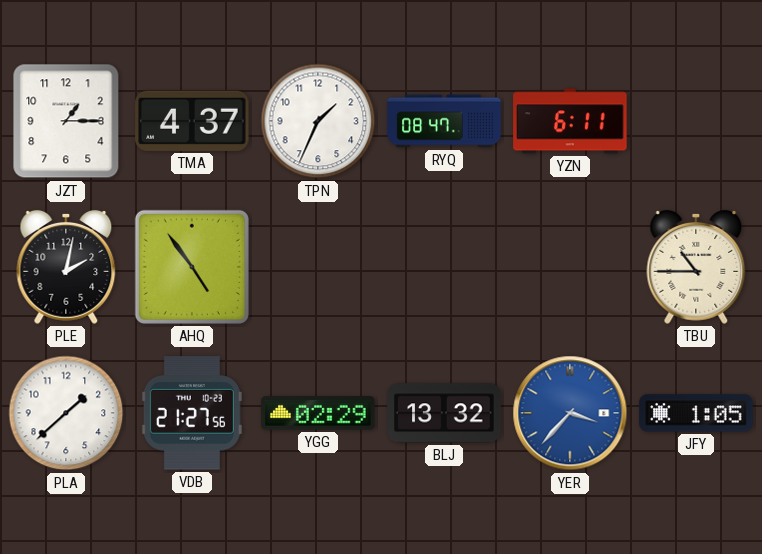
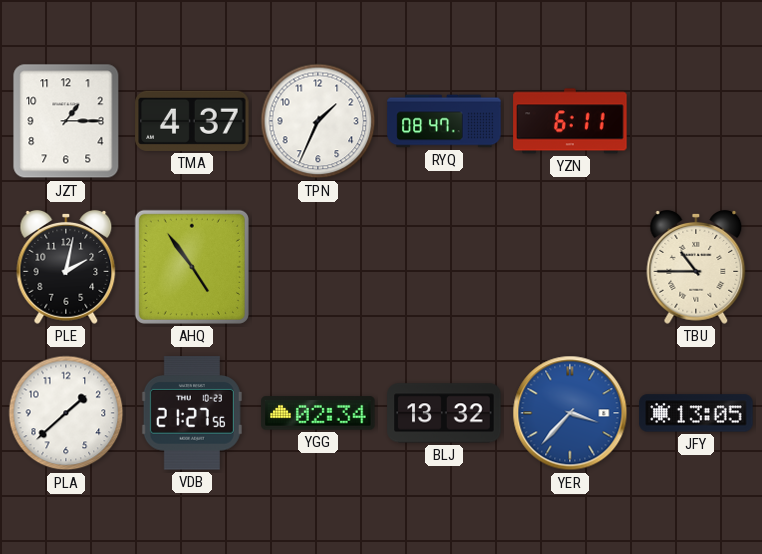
YGG: 02:29 -> 02:34 (318, 413)
JFY: 1:05 -> 13:05 (696, 413)
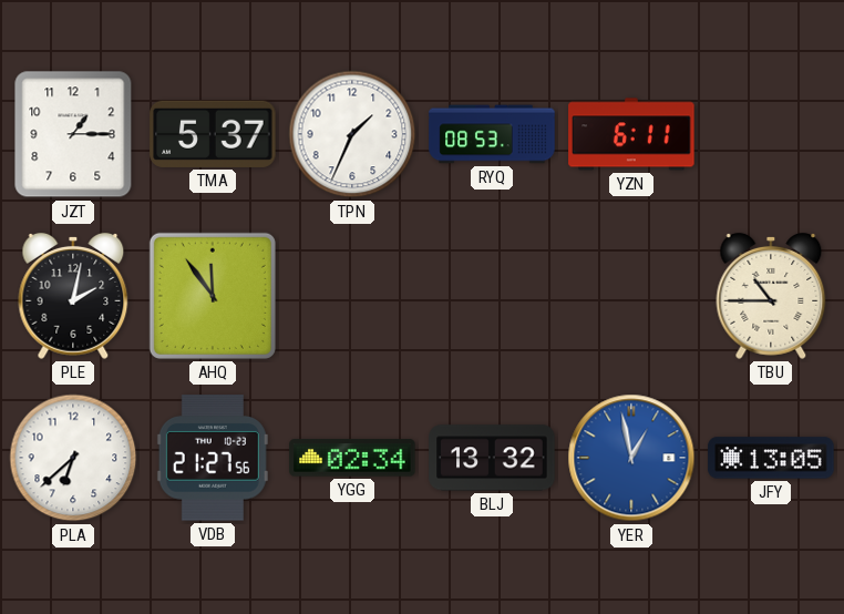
TMA: 4:37 -> 5:37 (213, 134)
RYQ: 08:47 -> 08:53 (492, 134)
AHQ: 4:54 -> 11:54 (213, 296)
PLA: 1:38 -> 6:38 (73, 458)
YER: 3:37 -> 12:58 (631, 458)
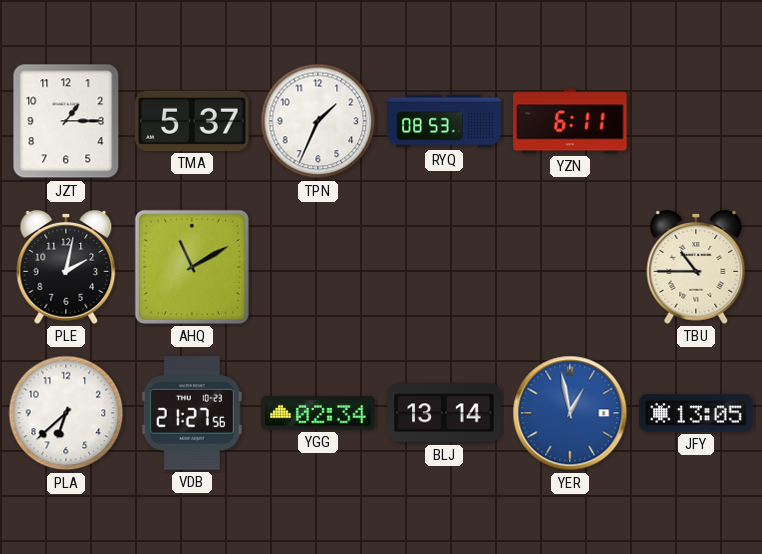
AHQ: 11:54 -> 11:10 (192, 267)
BLJ: 13:32 -> 13:14 (444, 413)
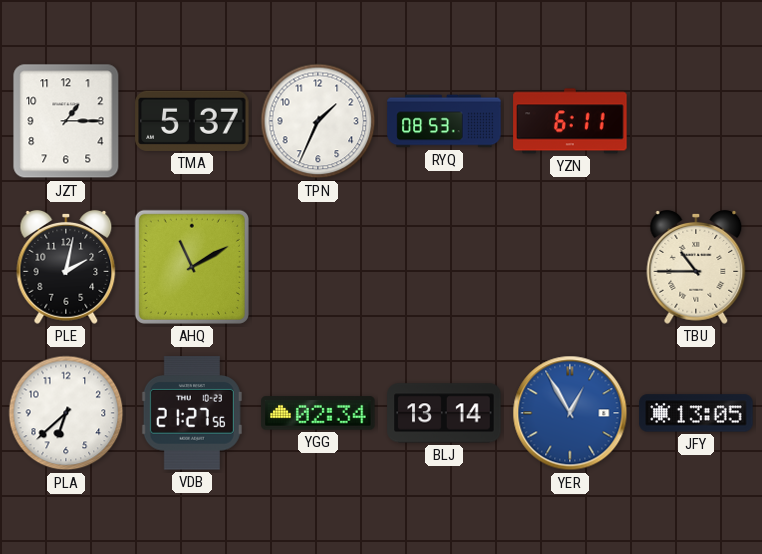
YER: 12:58 -> 12:55 (570, 413)
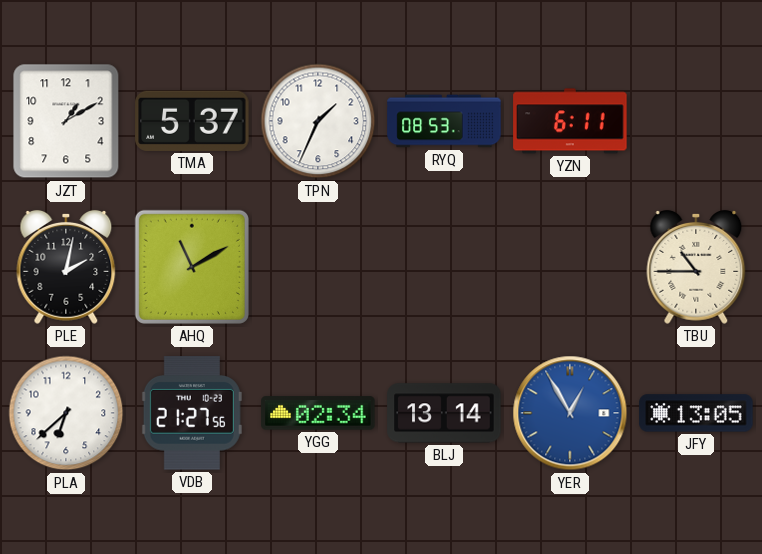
JZT: 1:15 -> 1:10 (66, 121)
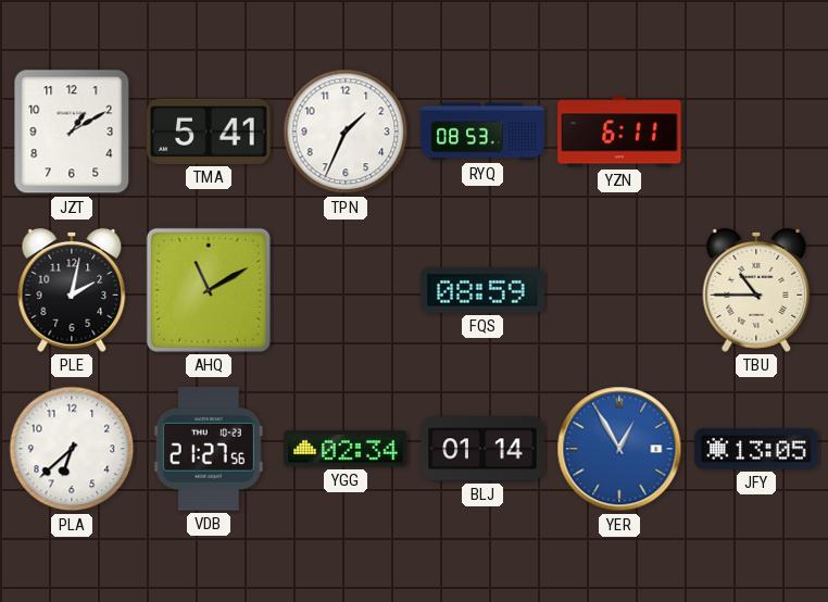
TMA: 5:37 -> 5:41 (209, 131)
FQS: none -> 08:59 (482, 291)
BLJ: 13:14 -> 01:14 (482, 449)
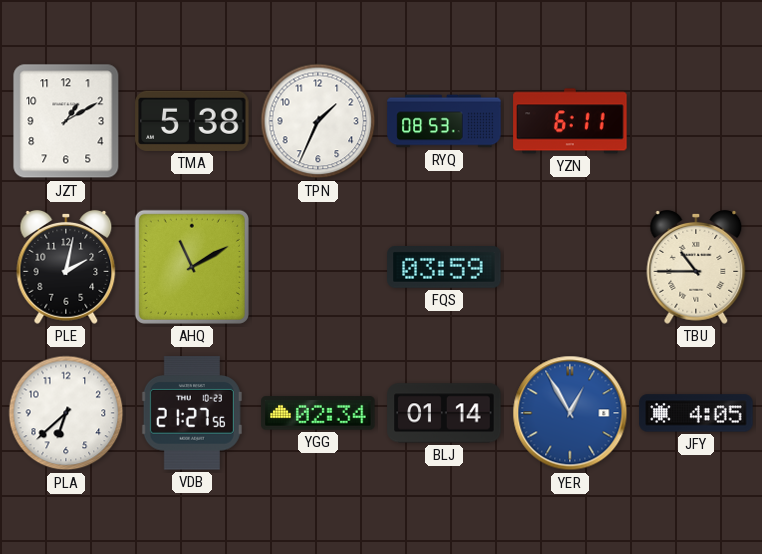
TMA: 5:41 -> 5:38 (192, 121)
FQS: 08:59 -> 03:59 (444, 268)
JFY: 13:05 -> 4:05 (696, 413)
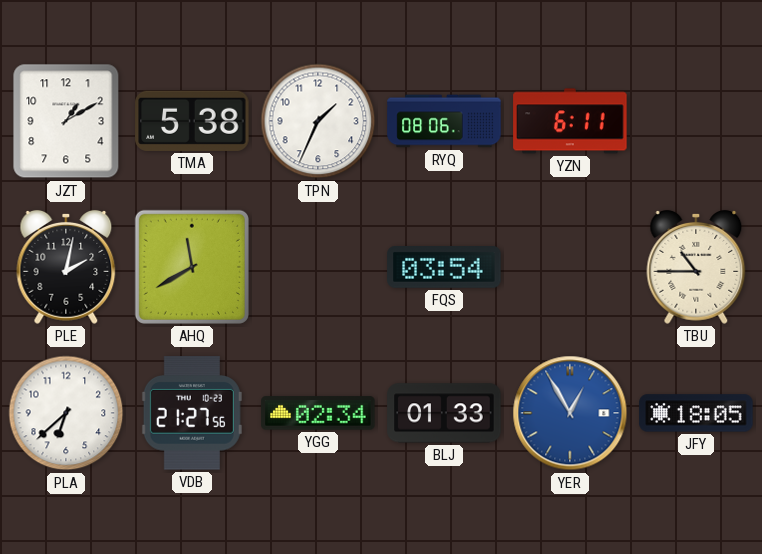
RYQ: 08:53 -> 08:06 (444, 121)
AHQ: 11:10 -> 11:40 (192, 267)
FQS: 03:59 -> 03:54 (444, 268)
BLJ: 01:14 -> 01:33 (444, 413)
JFY: 4:05 -> 18:05 (696, 413)
